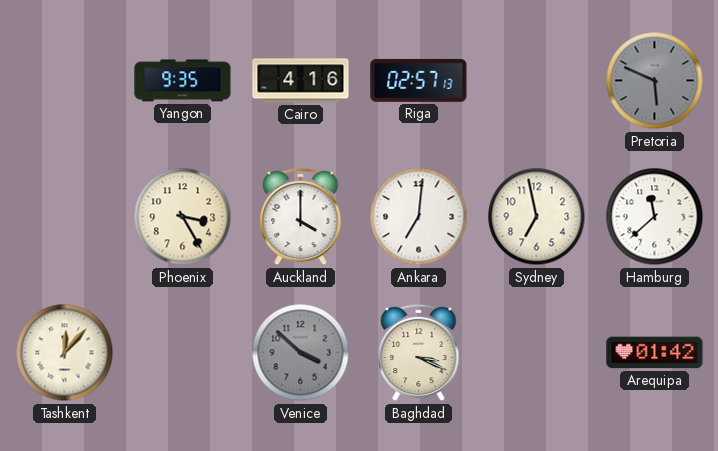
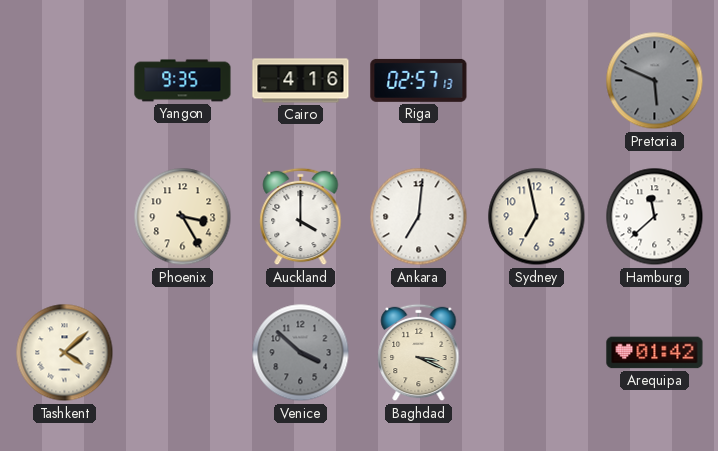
Tashkent: 12:07 -> 4:08 (65, 353)
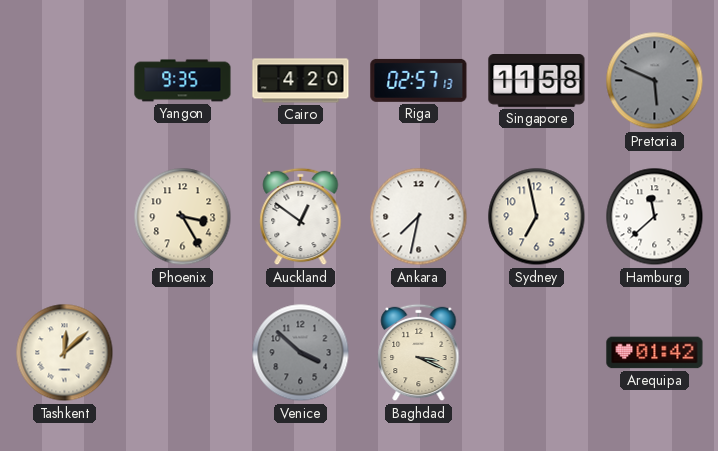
Cairo: 4:16 -> 4:20 (301, 81)
Singapore: none -> 11:58 (537, 81)
Auckland: 4:00 -> 12:51 (301, 217)
Ankara: 7:01 -> 7:32 (419, 217)
Tashkent: 4:08 -> 12:08 (65, 353)
